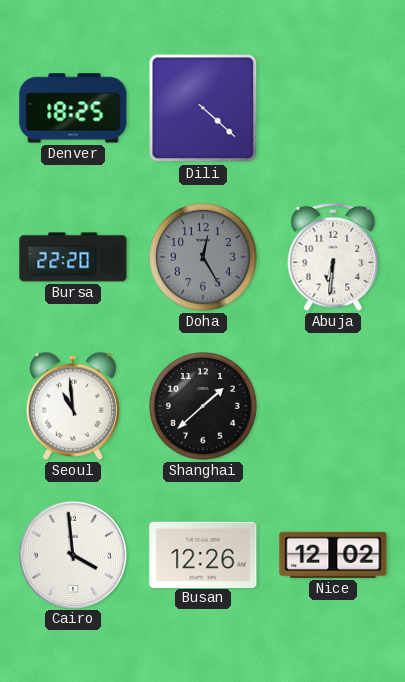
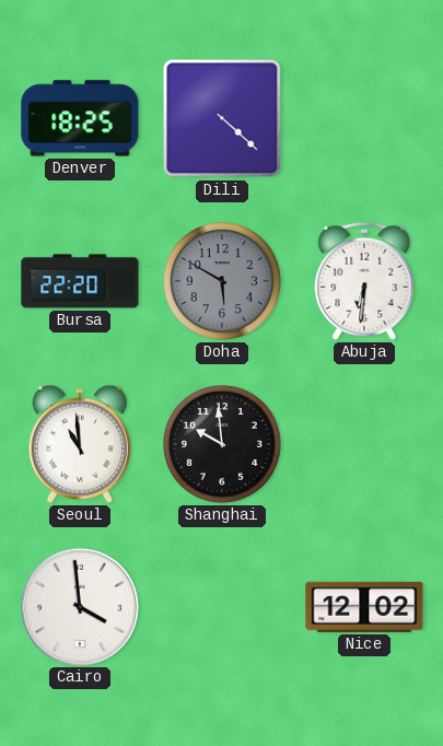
Doha: 12:25 -> 5:50 (222, 281)
Shanghai: 1:38 -> 9:59 (222, 444)
Busan: 12:26 -> none (203, 554)
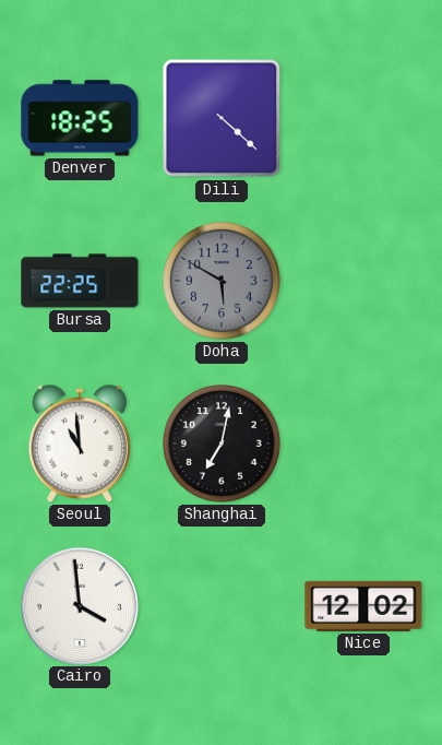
Bursa: 22:20 -> 22:25 (80, 281)
Abuja: 6:31 -> none (364, 281)
Shanghai: 9:59 -> 7:02 (222, 444)
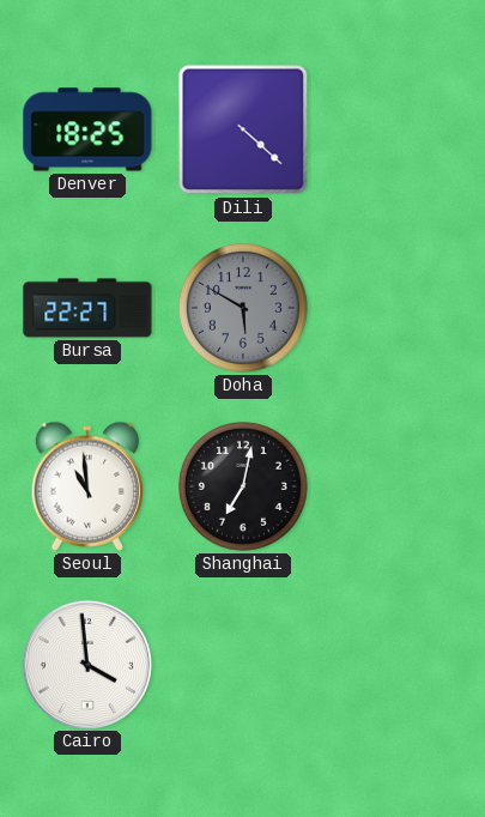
Bursa: 22:25 -> 22:27 (87, 308)
Nice: 12:02 -> none (363, 606)
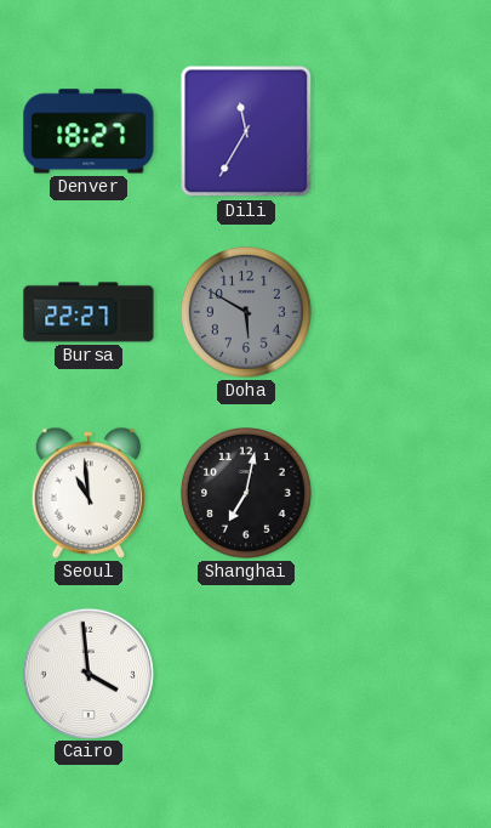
Denver: 18:25 -> 18:27 (89, 131)
Dili: 4:22 -> 11:35 (246, 131)
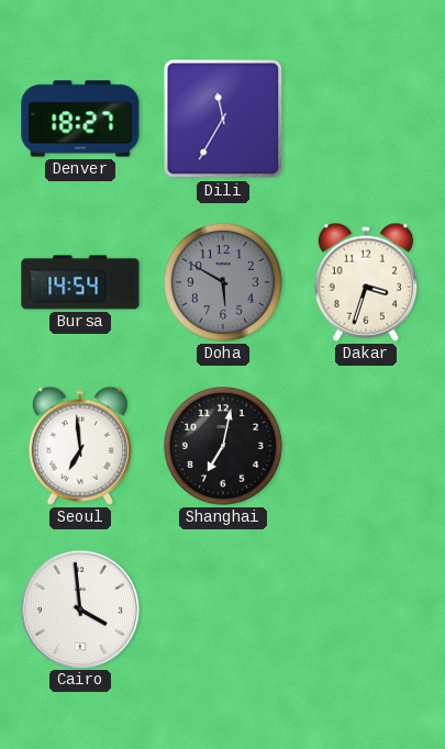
Bursa: 22:27 -> 14:54 (80, 282)
Dakar: none -> 3:33 (366, 282)
Seoul: 10:59 -> 6:59 (80, 446)
